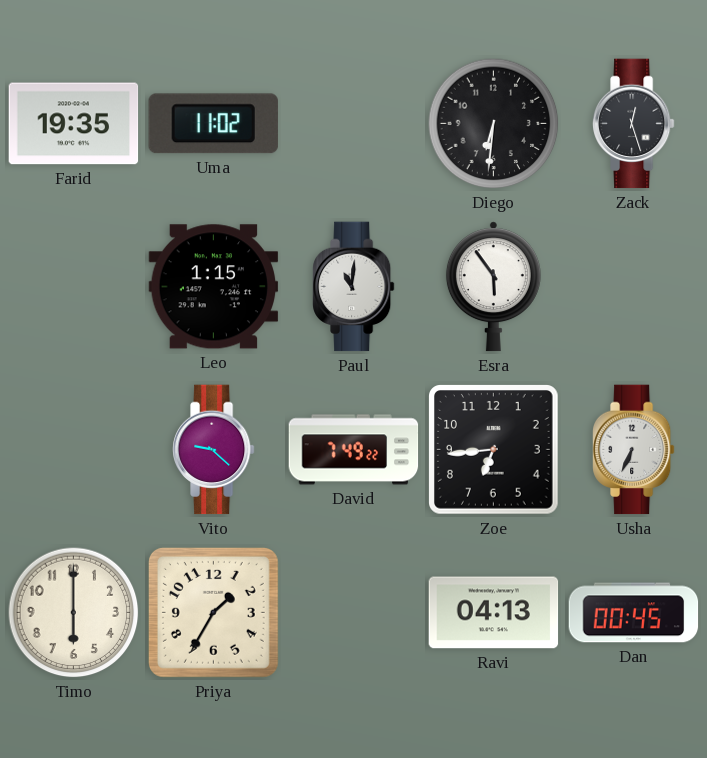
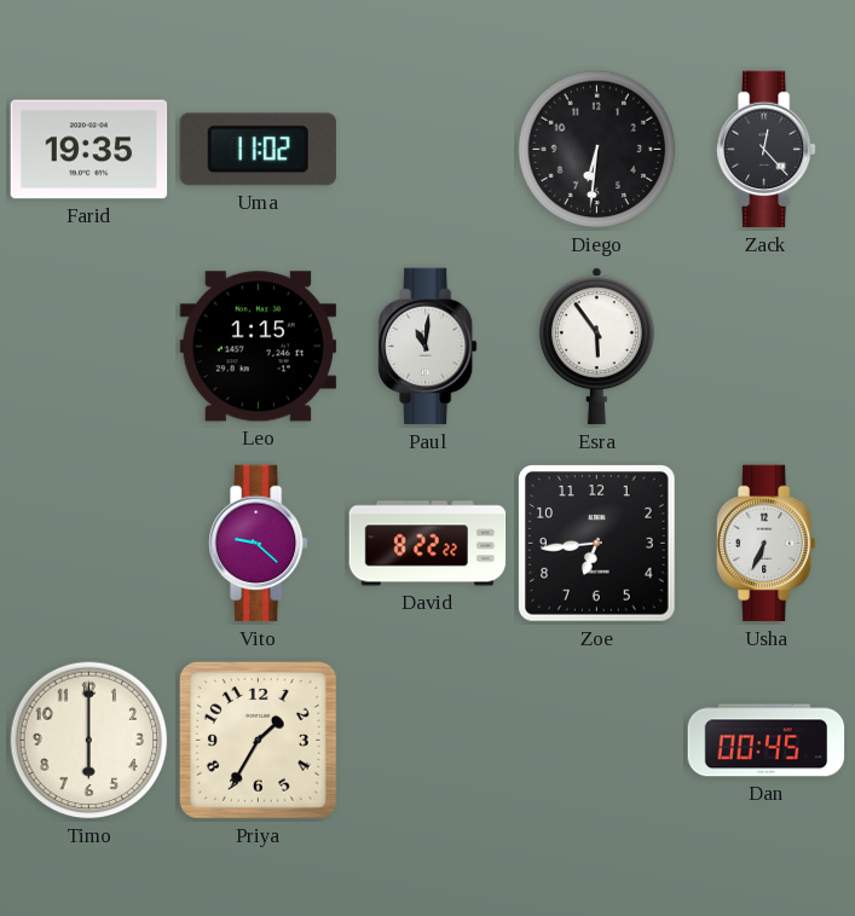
Zack: 12:27 -> 12:23 (767, 150)
David: 7:49 -> 8:22 (428, 544)
Ravi: 04:13 -> none (494, 613)
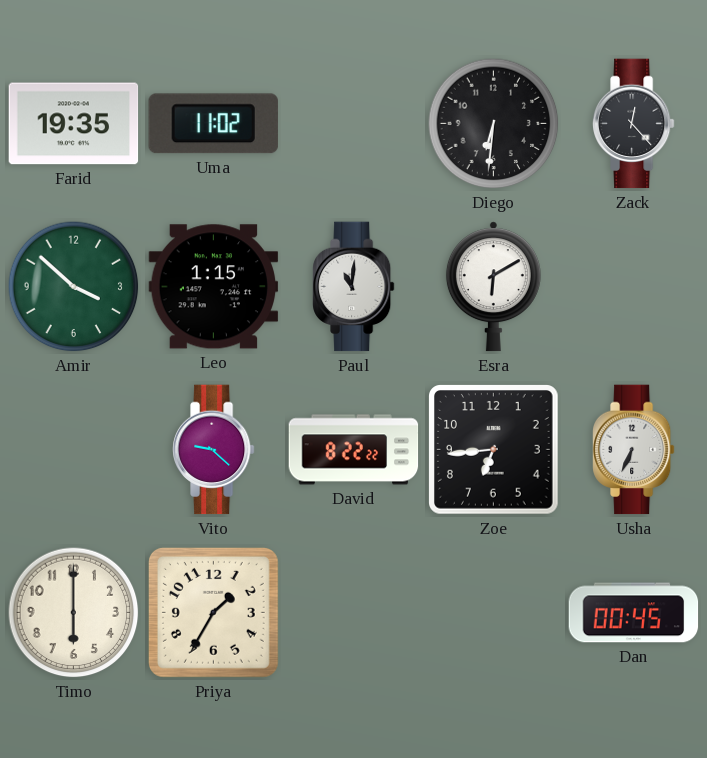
Amir: none -> 3:52 (74, 287)
Esra: 5:54 -> 6:10 (493, 287)
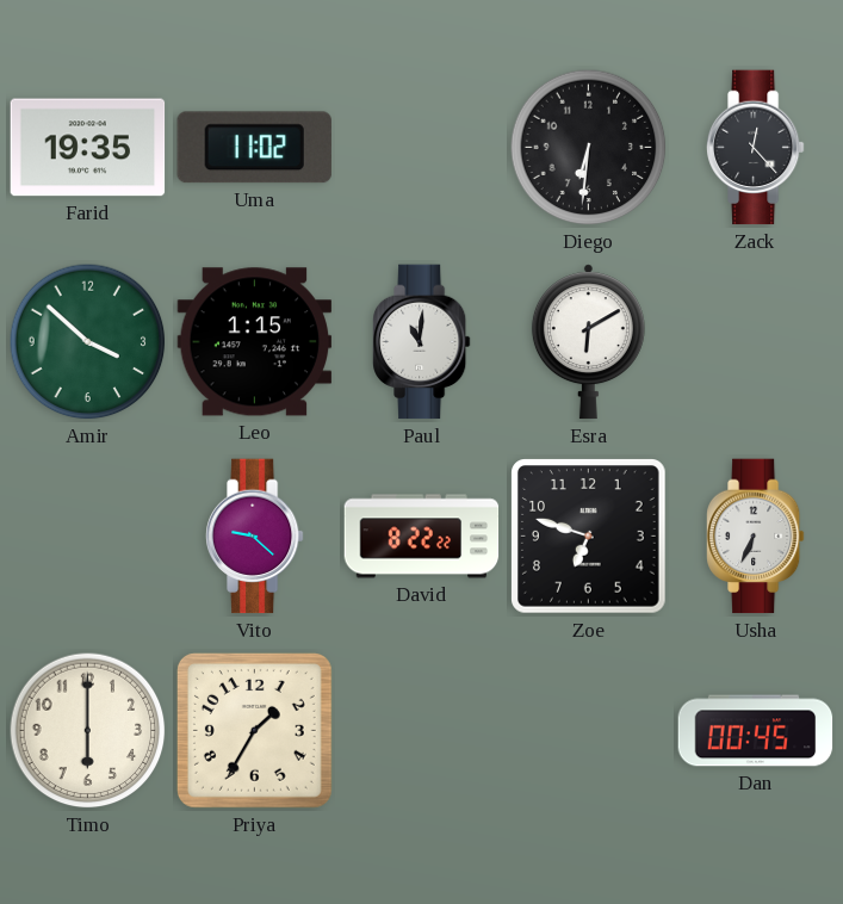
Zoe: 6:44 -> 6:48 (589, 537)
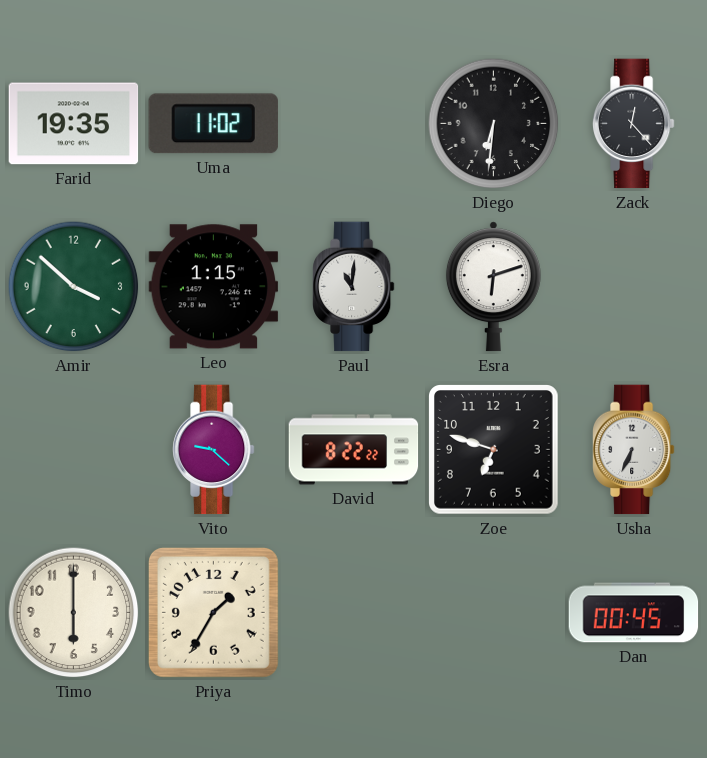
Esra: 6:10 -> 6:12 (493, 287)
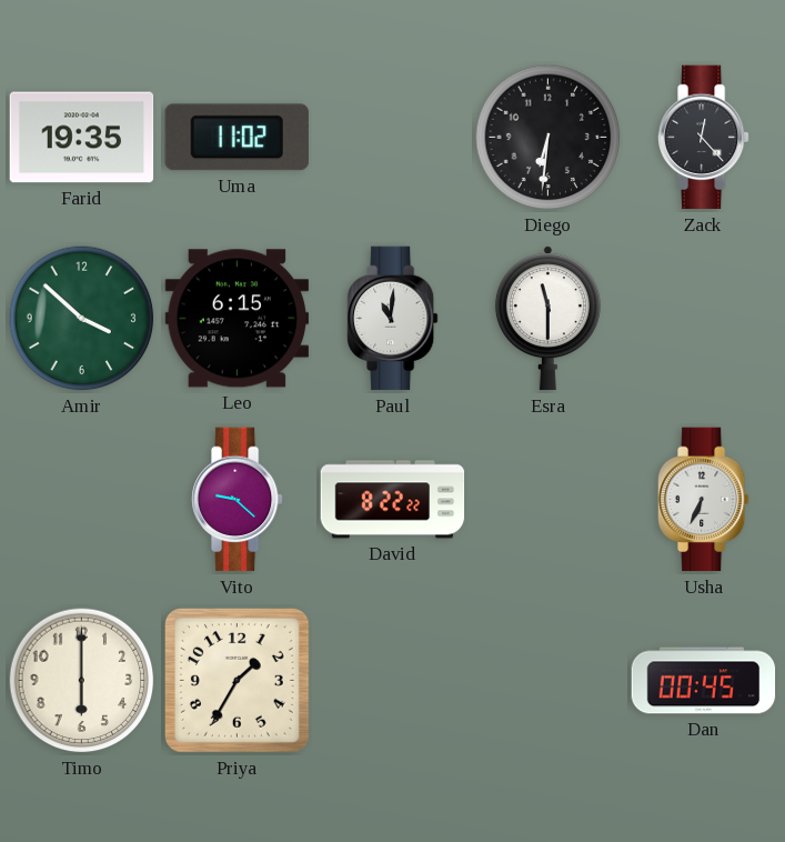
Leo: 1:15 -> 6:15 (238, 319)
Esra: 6:12 -> 11:30 (547, 319)
Zoe: 6:48 -> none (494, 450)
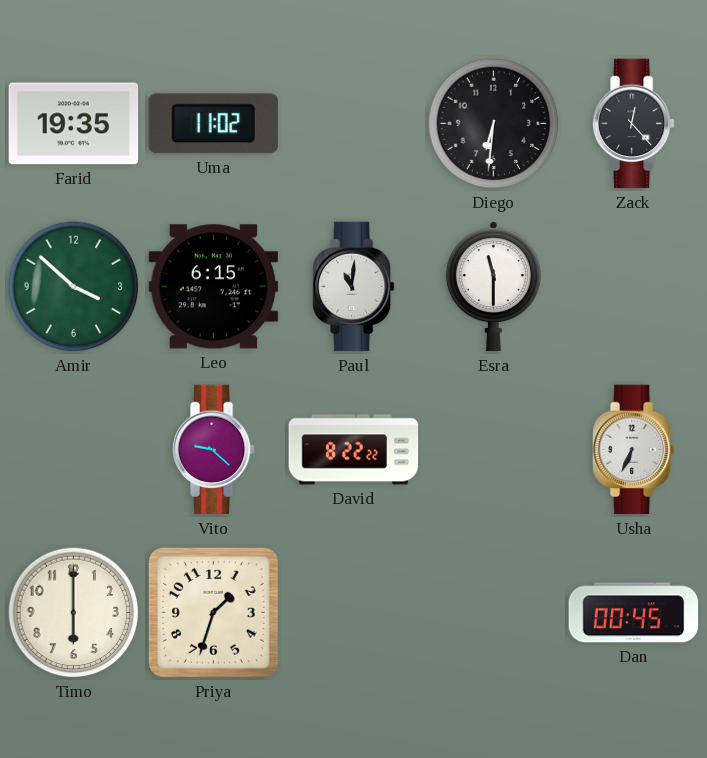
Priya: 1:35 -> 1:33 (213, 612)
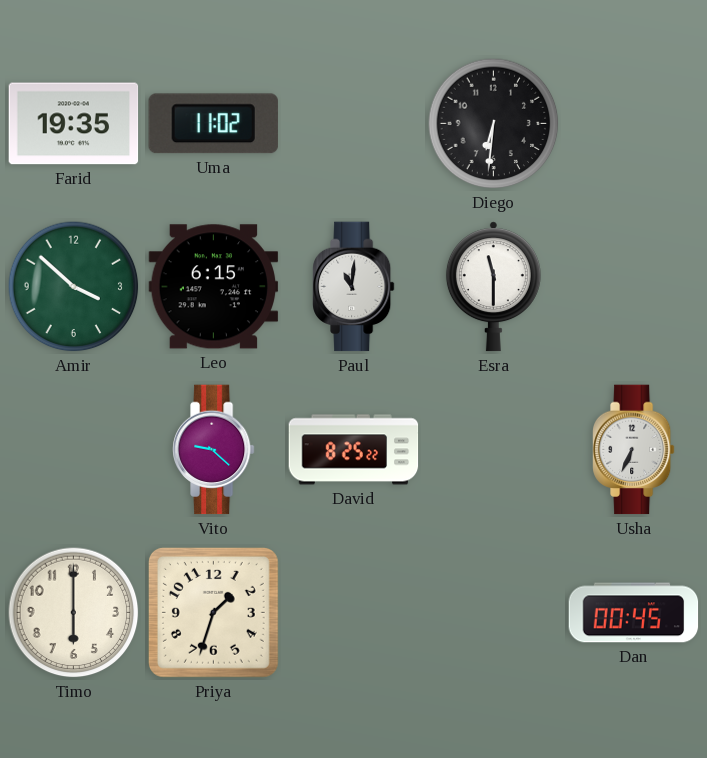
Zack: 12:23 -> none (634, 124)
David: 8:22 -> 8:25 (354, 450)
